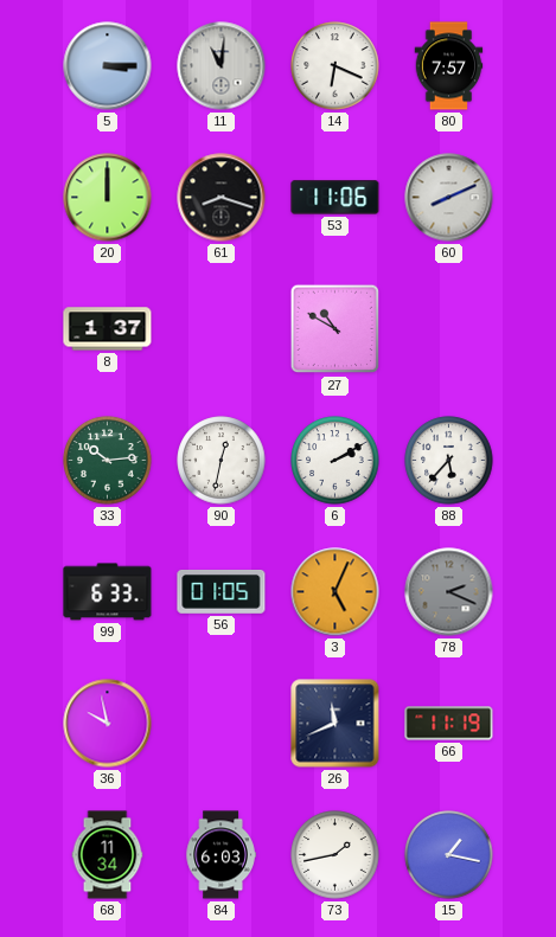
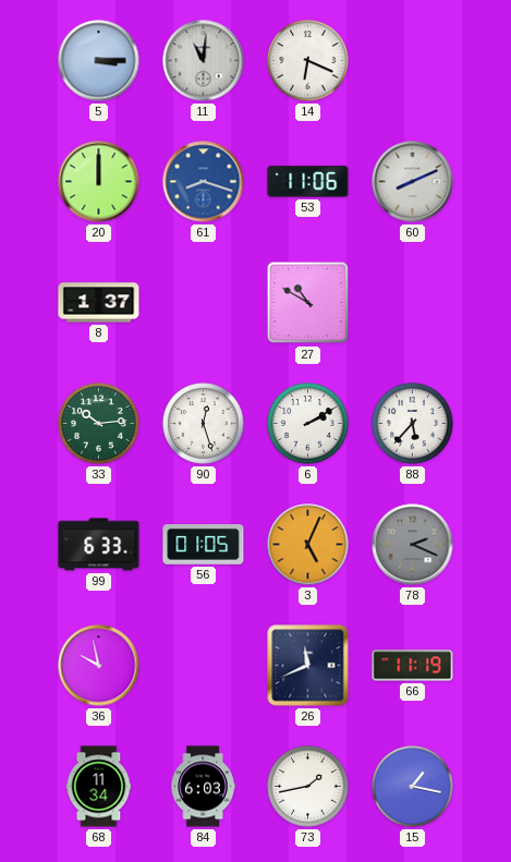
80: 7:57 -> none (449, 66)
61 dial: black -> blue (204, 182)
90: 12:32 -> 12:27 (204, 424)
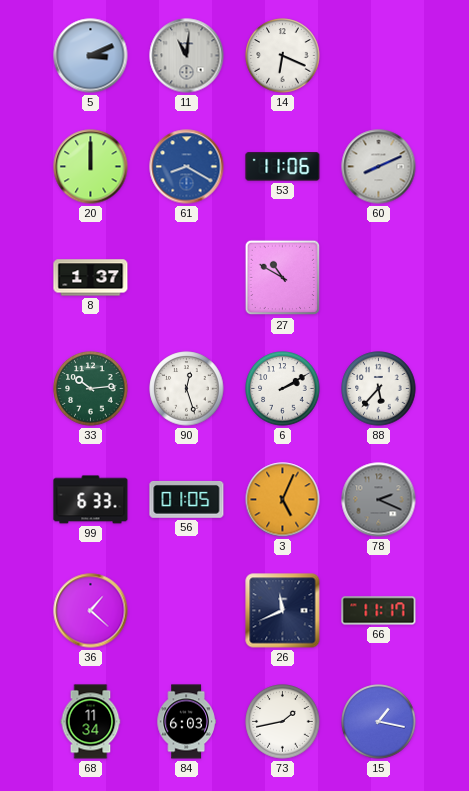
5: 3:15 -> 3:11 (91, 56)
61: 8:18 -> 8:20 (187, 167)
36: 9:58 -> 1:22 (91, 611)
66: 11:19 -> 11:17 (379, 611)
